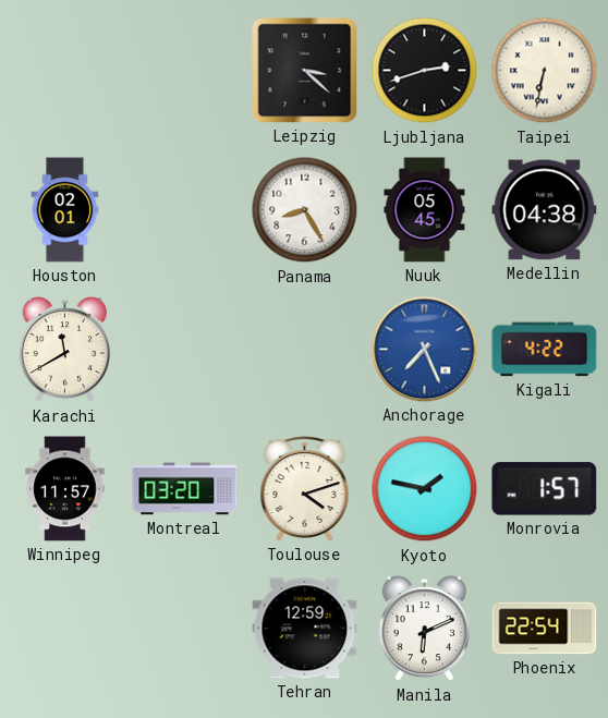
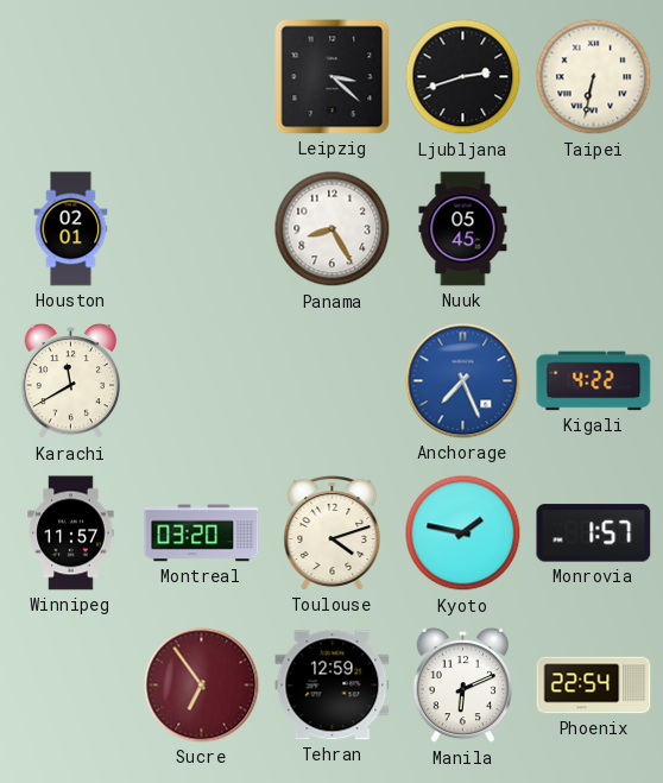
Medellin: 04:38 -> none (545, 210)
Sucre: none -> 6:54 (202, 686)
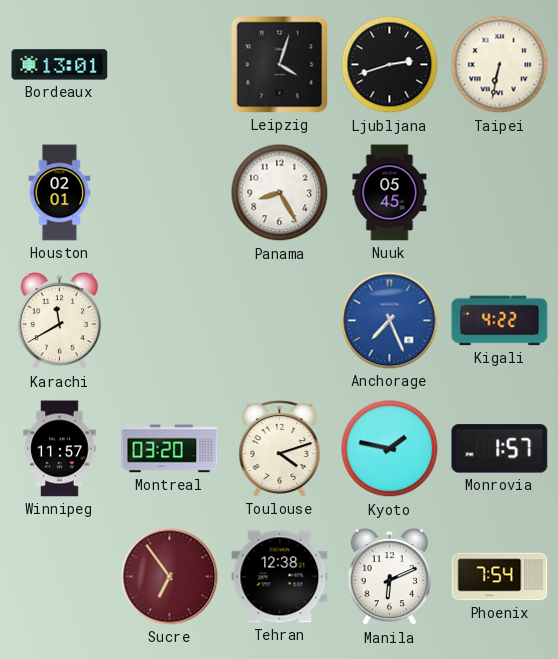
Bordeaux: none -> 13:01 (60, 65)
Leipzig: 3:22 -> 4:03 (280, 65)
Tehran: 12:59 -> 12:38 (280, 577)
Phoenix: 22:54 -> 7:54 (500, 577)
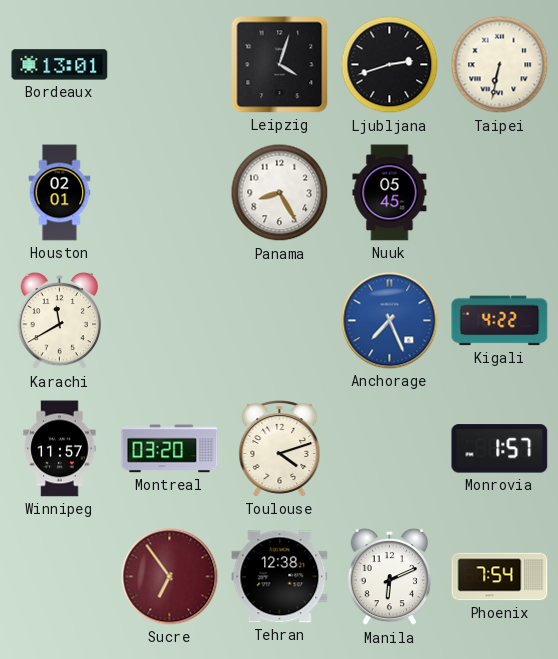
Kyoto: 1:47 -> none (390, 449)
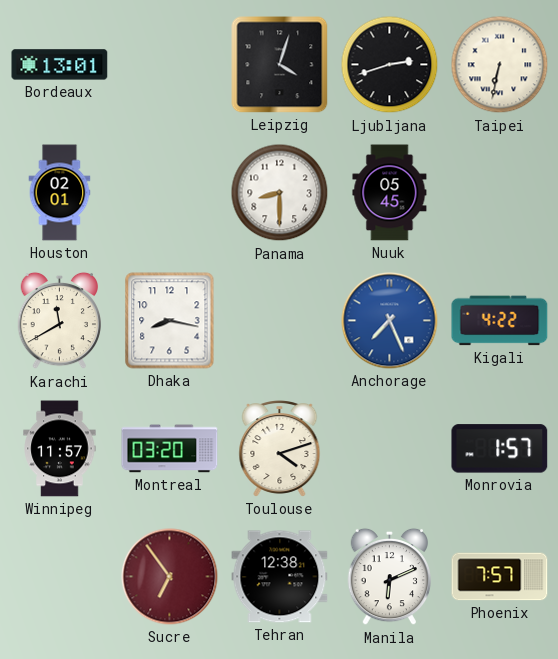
Panama: 8:25 -> 8:30 (280, 193)
Dhaka: none -> 8:17 (170, 321)
Phoenix: 7:54 -> 7:57 (500, 577)
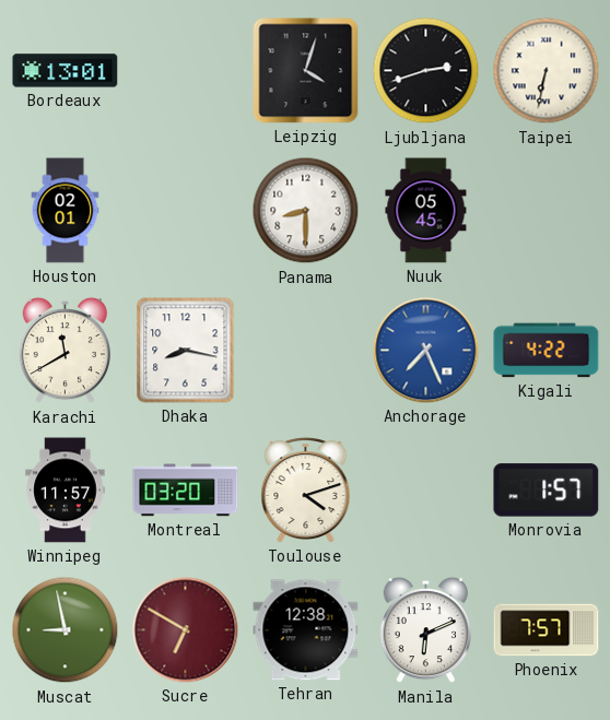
Muscat: none -> 8:58 (66, 630)
Sucre: 6:54 -> 6:50 (186, 630)
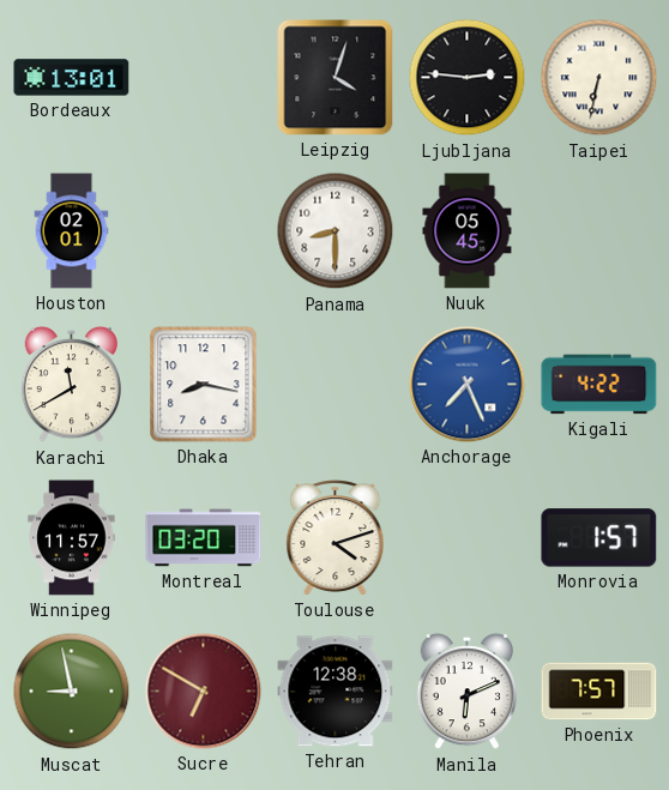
Ljubljana: 2:42 -> 2:46 (468, 78)
